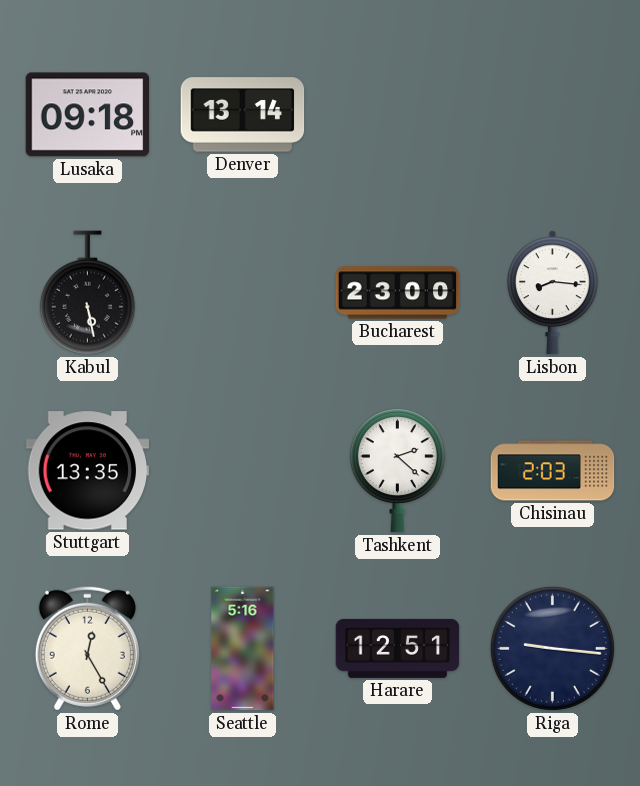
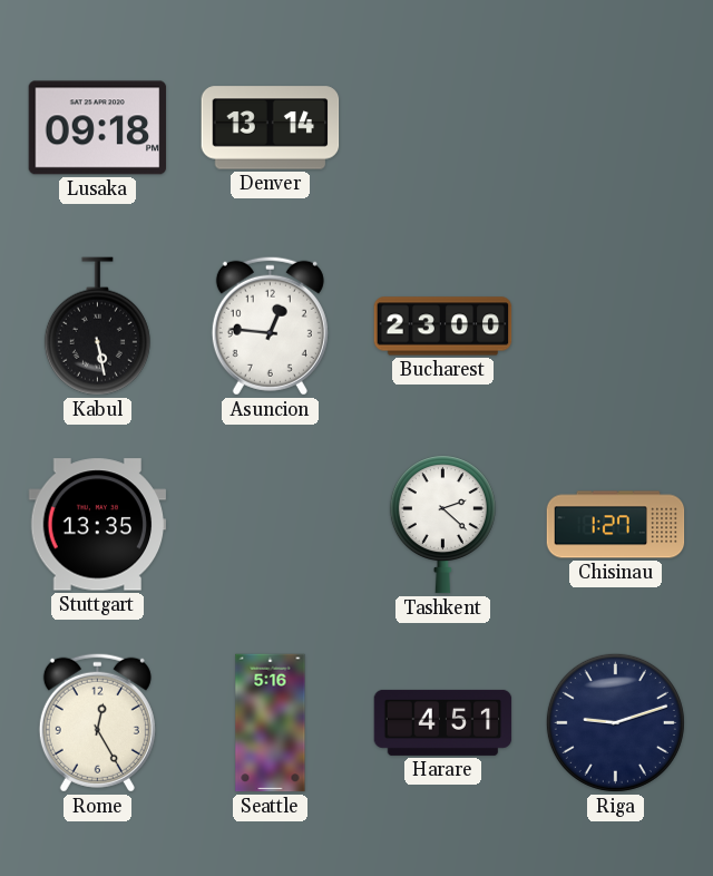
Asuncion: none -> 12:46 (270, 325)
Lisbon: 8:16 -> none (552, 293)
Chisinau: 2:03 -> 1:27 (616, 525)
Harare: 12:51 -> 4:51 (443, 722)
Riga: 9:16 -> 9:12 (615, 722)
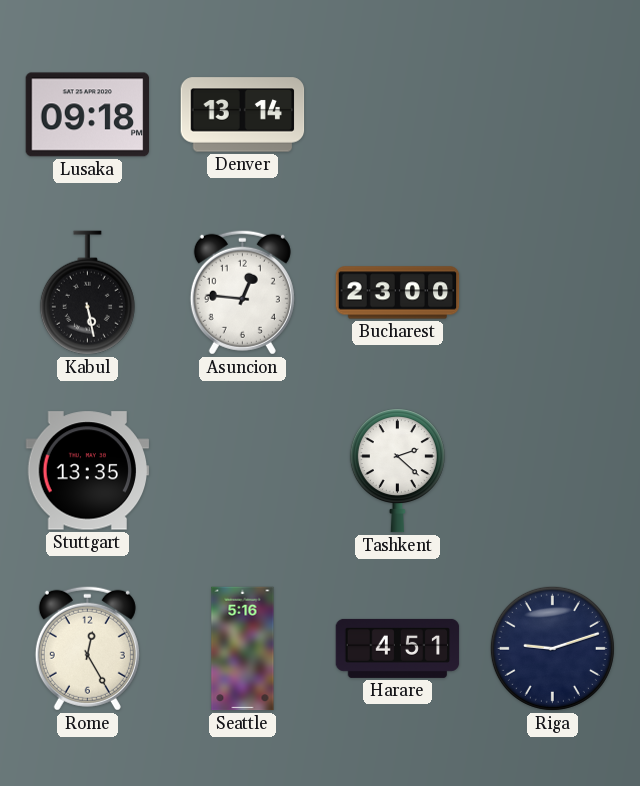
Chisinau: 1:27 -> none (616, 525)
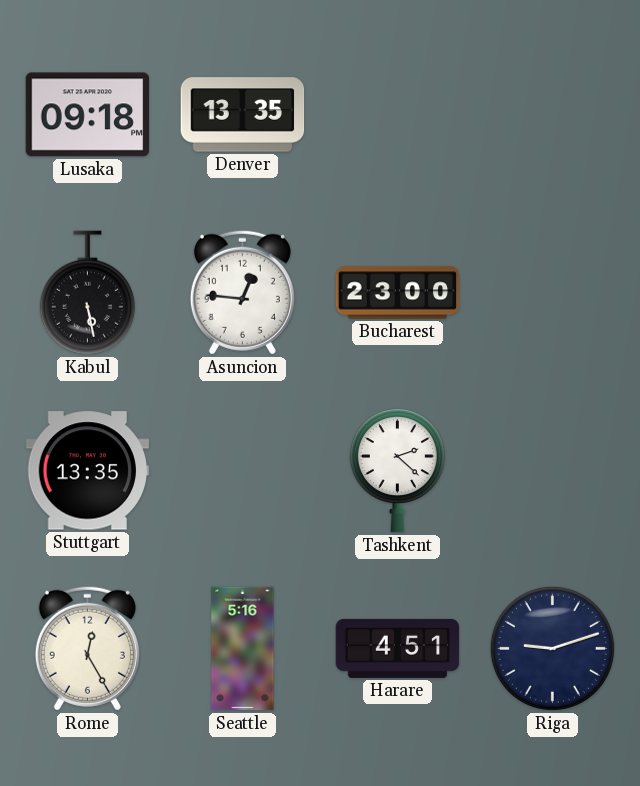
Denver: 13:14 -> 13:35 (243, 115)
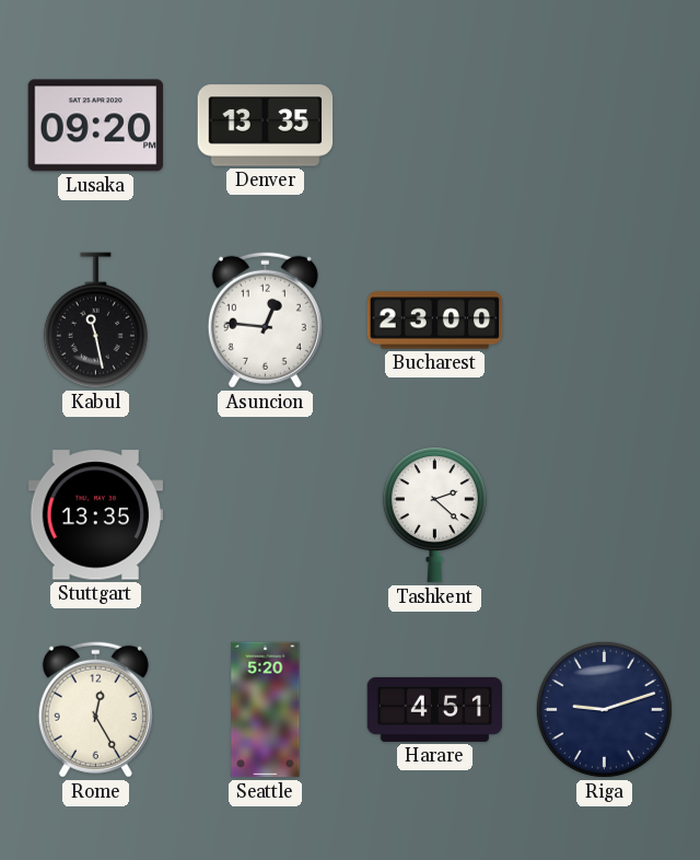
Lusaka: 09:18 -> 09:20 (96, 126)
Kabul: 5:28 -> 11:28 (95, 321)
Seattle: 5:16 -> 5:20 (266, 710)
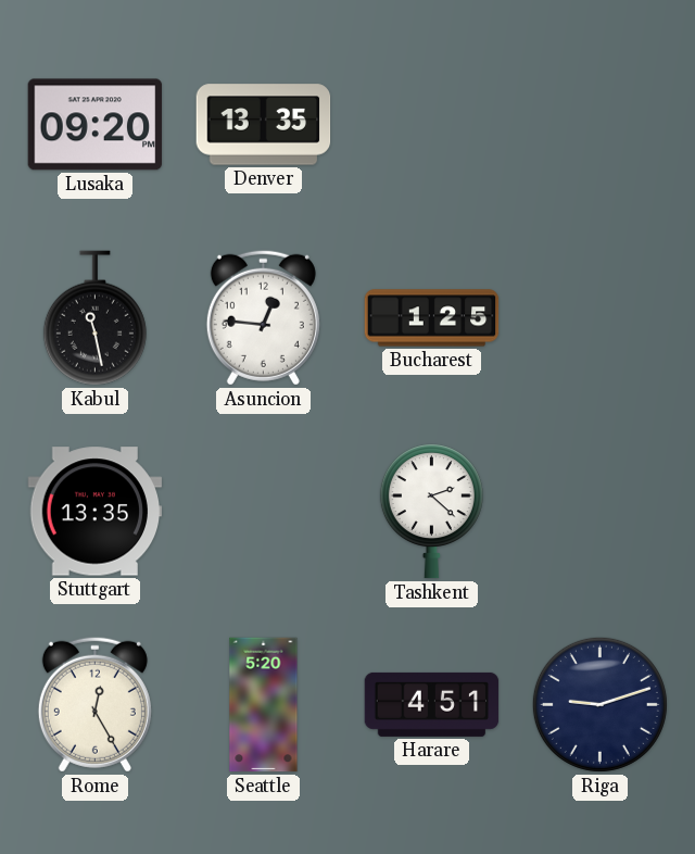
Bucharest: 23:00 -> 1:25 (432, 318)
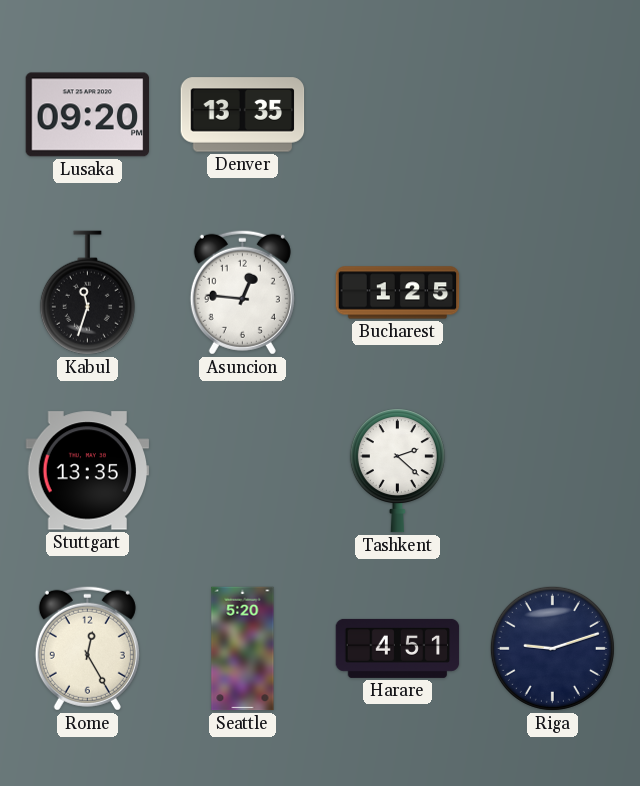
Kabul: 11:28 -> 11:33 (87, 293)
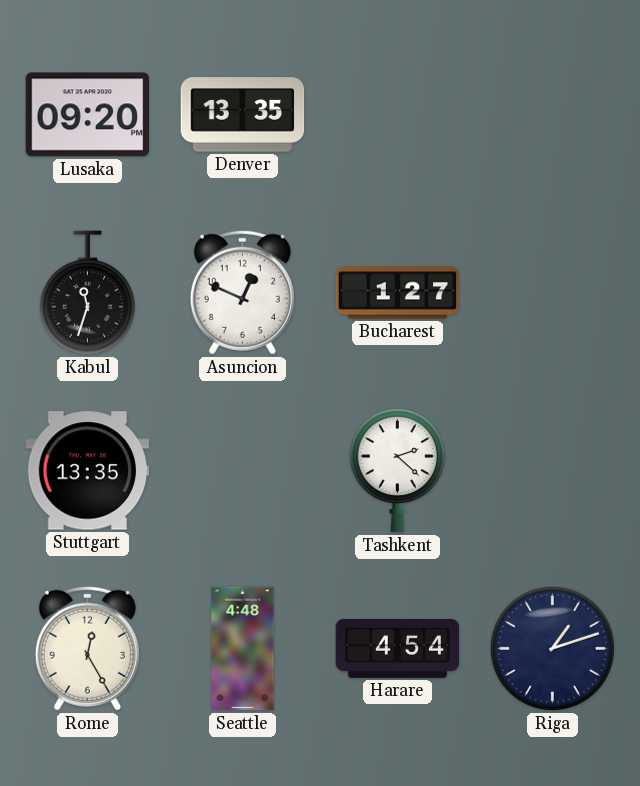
Asuncion: 12:46 -> 12:49 (242, 292)
Bucharest: 1:25 -> 1:27 (398, 293)
Seattle: 5:20 -> 4:48 (243, 649)
Harare: 4:51 -> 4:54 (398, 648)
Riga: 9:12 -> 1:12 (552, 648)
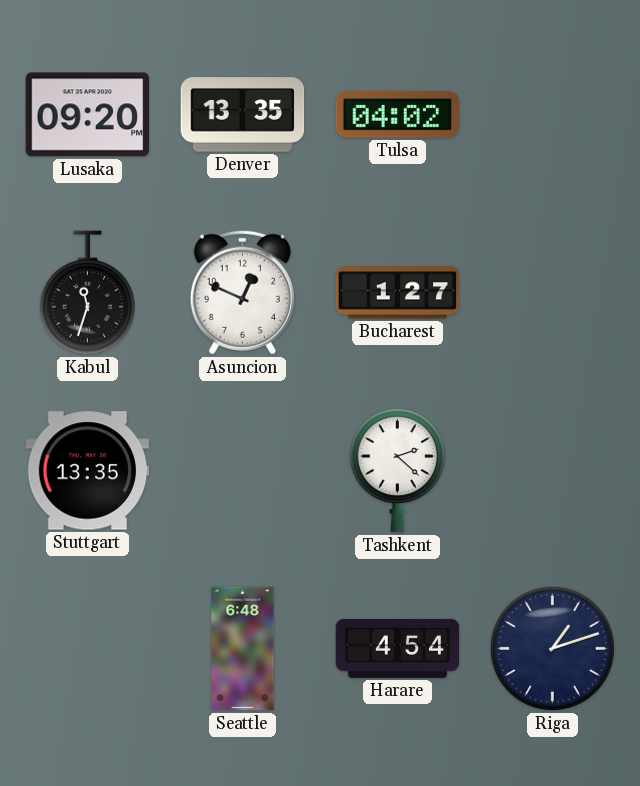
Tulsa: none -> 04:02 (398, 114)
Rome: 12:25 -> none (87, 648)
Seattle: 4:48 -> 6:48 (243, 649)
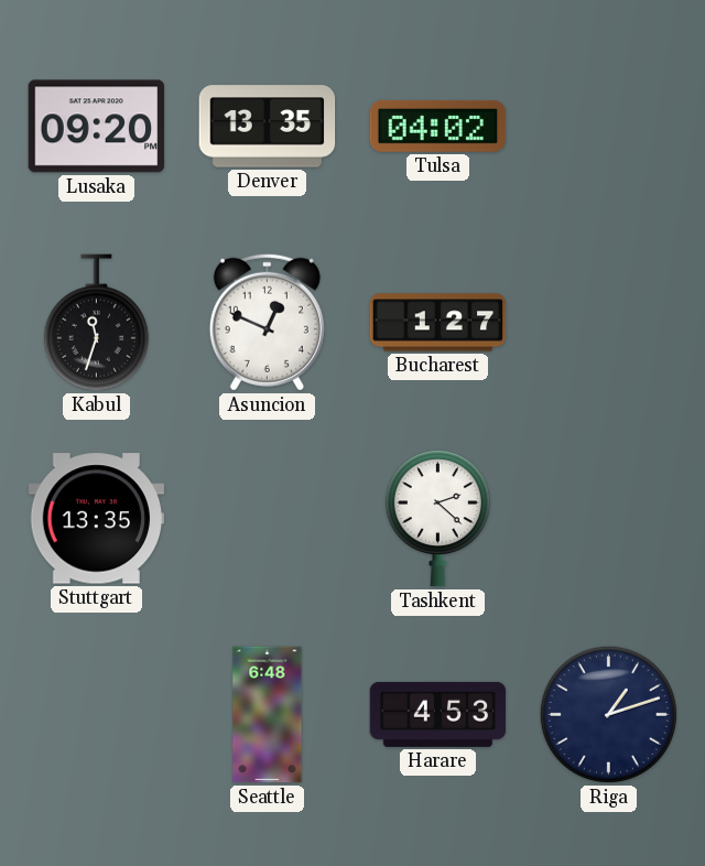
Harare: 4:54 -> 4:53 (438, 714)
